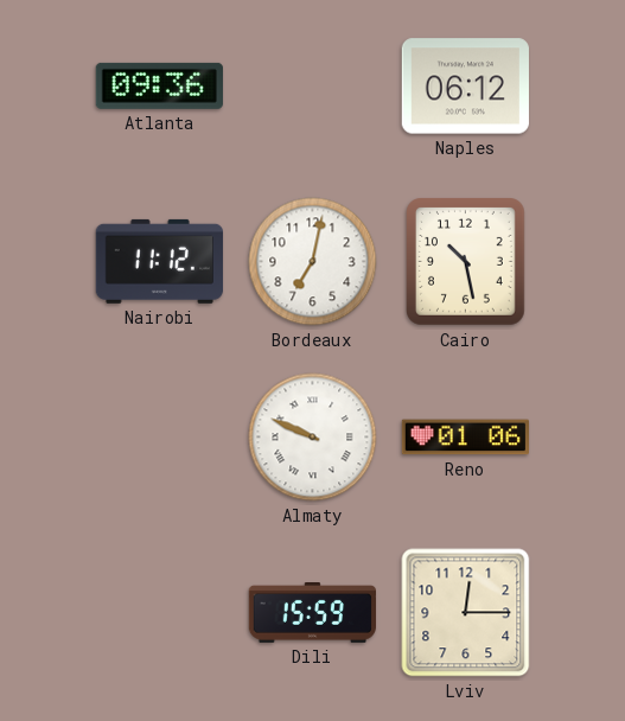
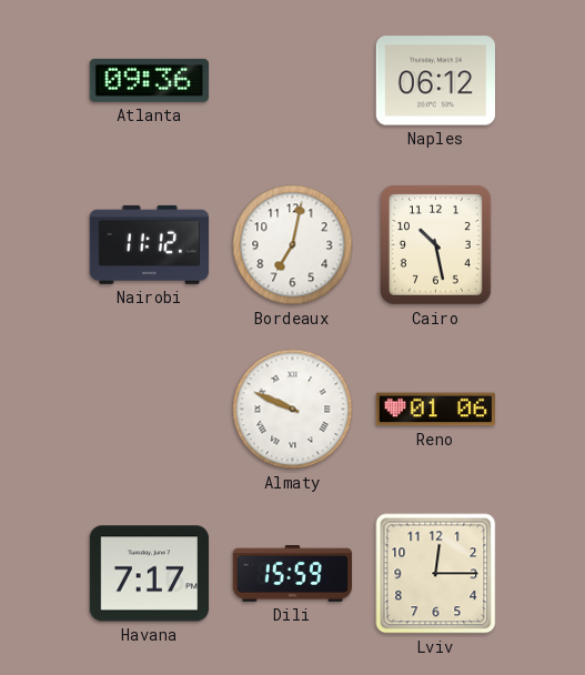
Havana: none -> 7:17 (149, 574)
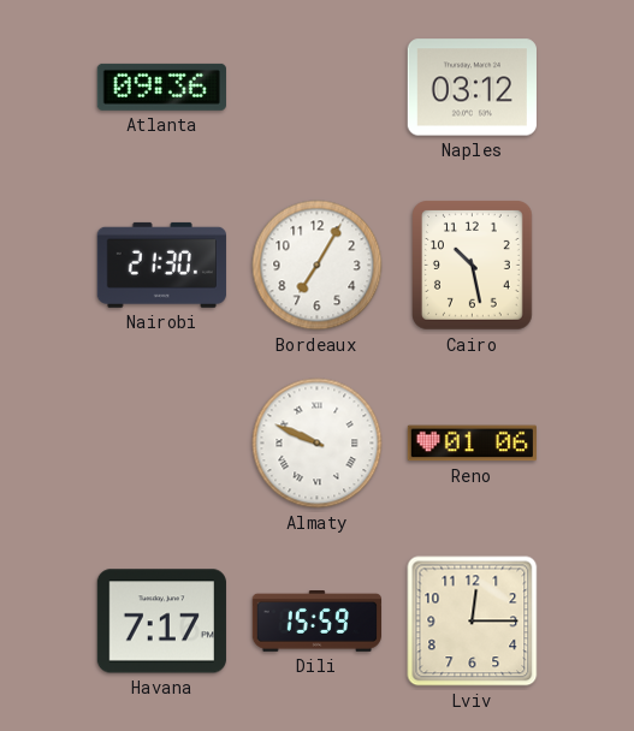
Naples: 06:12 -> 03:12 (472, 88)
Nairobi: 11:12 -> 21:30 (161, 265)
Bordeaux: 7:02 -> 7:05 (318, 266)
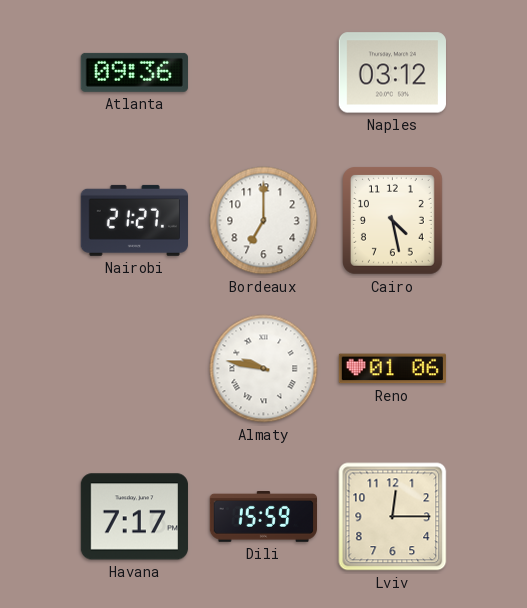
Nairobi: 21:30 -> 21:27 (134, 220)
Bordeaux: 7:05 -> 7:00 (264, 221)
Cairo: 10:28 -> 4:28 (393, 221)
Almaty: 9:49 -> 9:47 (264, 369)
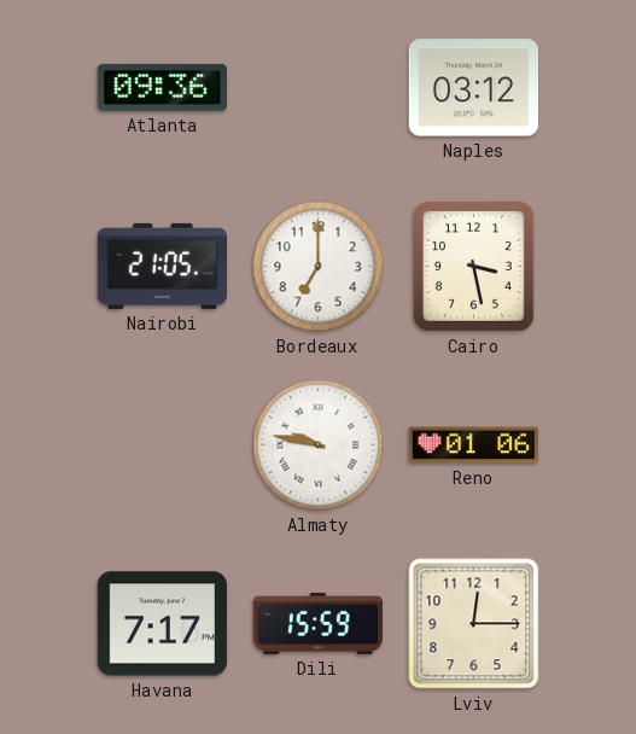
Nairobi: 21:27 -> 21:05 (162, 266)
Cairo: 4:28 -> 3:28 (474, 267)
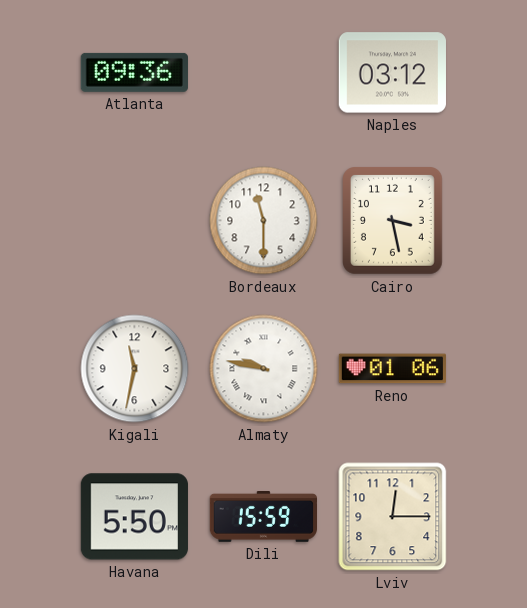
Nairobi: 21:05 -> none (162, 266)
Bordeaux: 7:00 -> 11:30 (264, 221)
Kigali: none -> 11:32 (135, 369)
Havana: 7:17 -> 5:50 (134, 517)
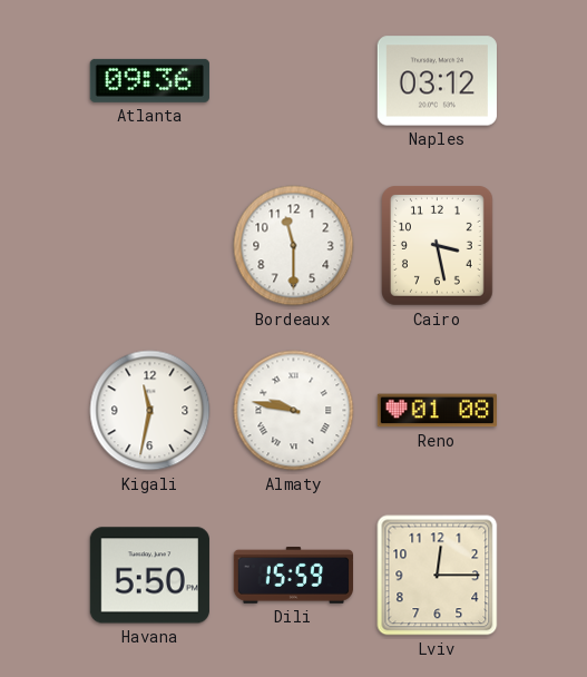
Reno: 01:06 -> 01:08 (437, 411)
